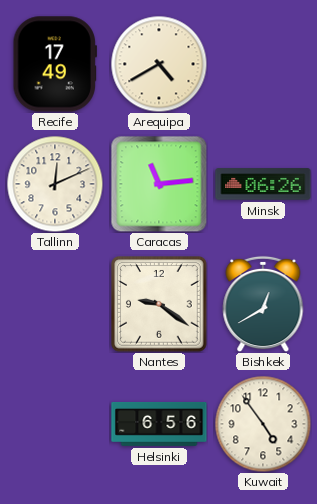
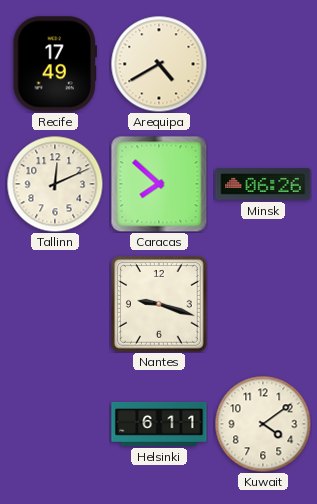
Caracas: 11:14 -> 7:52 (159, 184)
Nantes: 9:21 -> 9:18 (159, 304)
Bishkek: 12:40 -> none (263, 304)
Helsinki: 6:56 -> 6:11 (159, 424)
Kuwait: 4:54 -> 4:09 (263, 424)
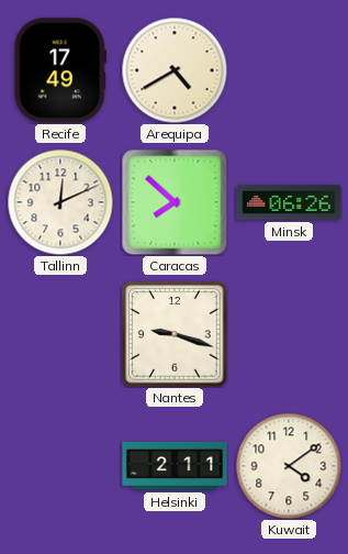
Helsinki: 6:11 -> 2:11 (175, 466)
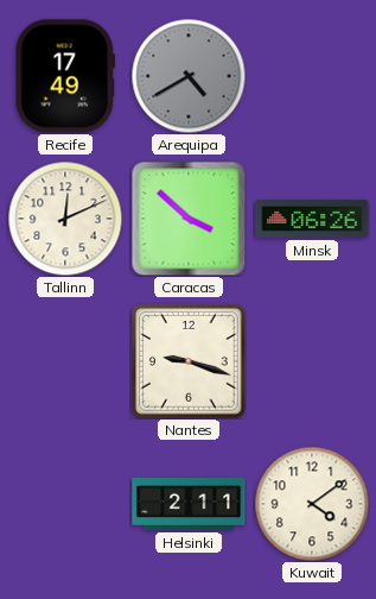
Arequipa dial: cream -> grey (189, 76)
Caracas: 7:52 -> 3:52 (189, 219)
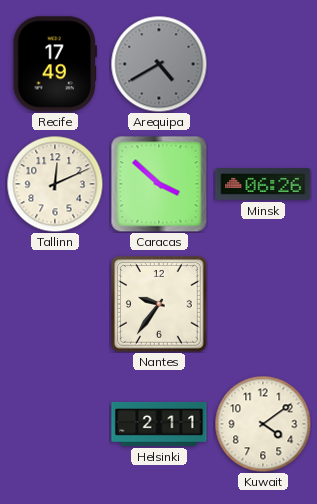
Nantes: 9:18 -> 9:36 (159, 304)
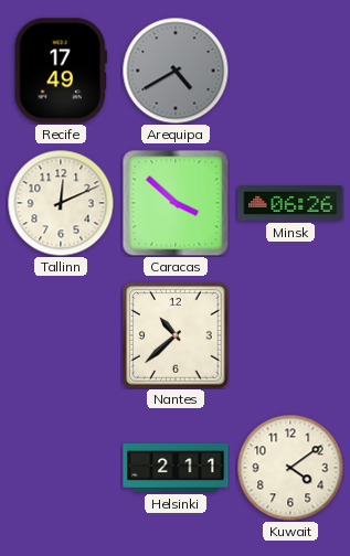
Nantes: 9:36 -> 10:38 (176, 335)
